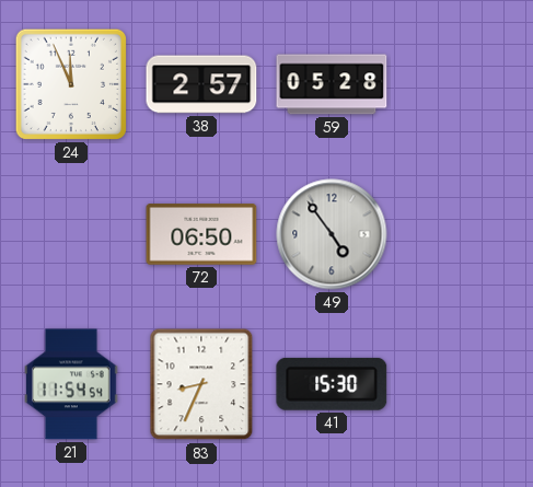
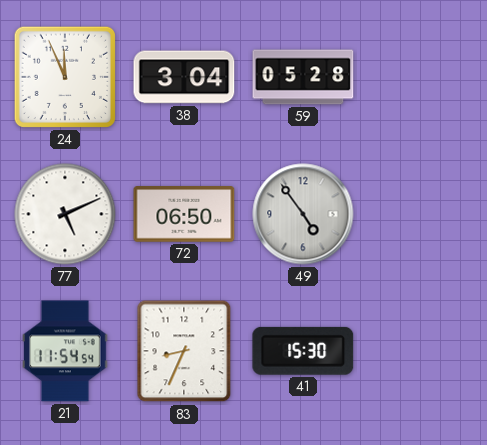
38: 2:57 -> 3:04 (184, 77)
77: none -> 5:11 (65, 214)
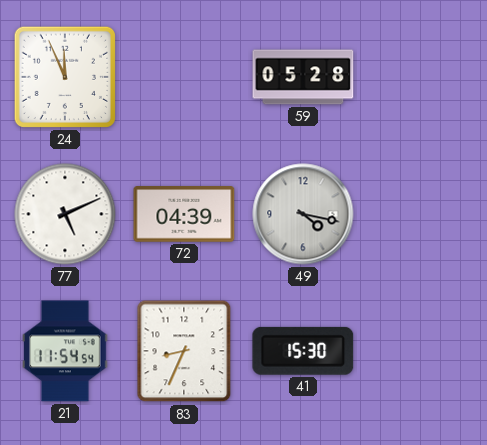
38: 3:04 -> none (184, 77)
72: 06:50 -> 04:39 (184, 214)
49: 4:54 -> 4:17 (303, 214)
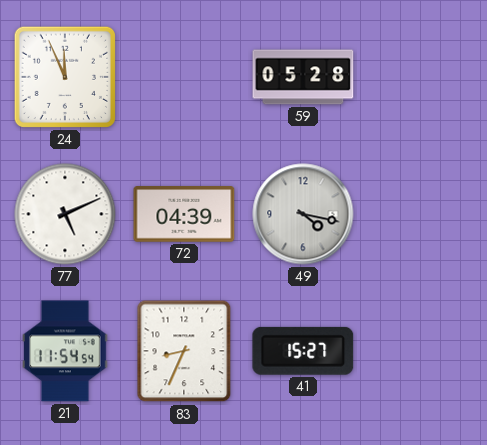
41: 15:30 -> 15:27 (303, 351)
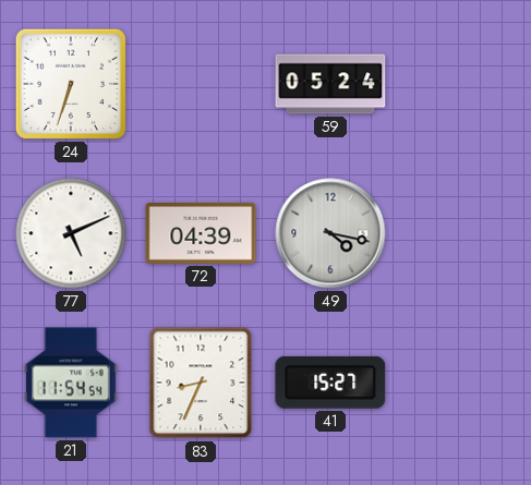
24: 11:56 -> 6:33 (71, 84)
59: 05:28 -> 05:24 (330, 84)
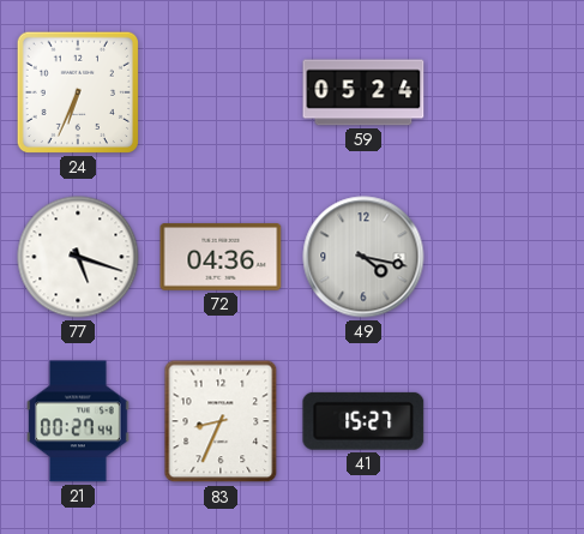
24: 6:33 -> 6:34 (78, 92)
77: 5:11 -> 5:18 (78, 257)
72: 04:39 -> 04:36 (221, 257)
21: 11:54 -> 00:27 (78, 421)
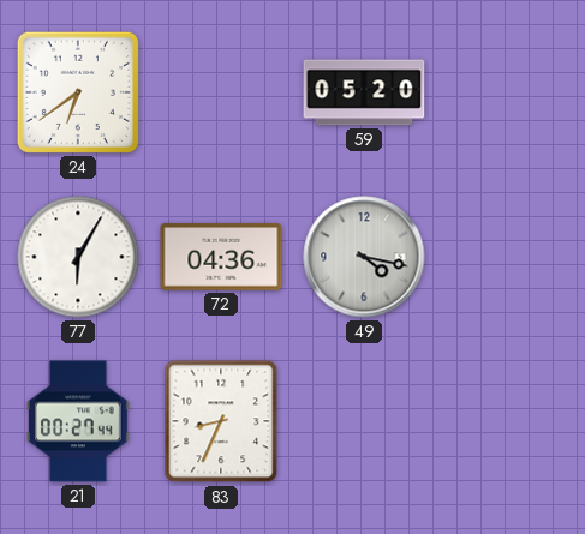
24: 6:34 -> 6:39 (78, 92)
59: 05:24 -> 05:20 (364, 92)
77: 5:18 -> 6:05 (78, 257)
41: 15:27 -> none (363, 421)
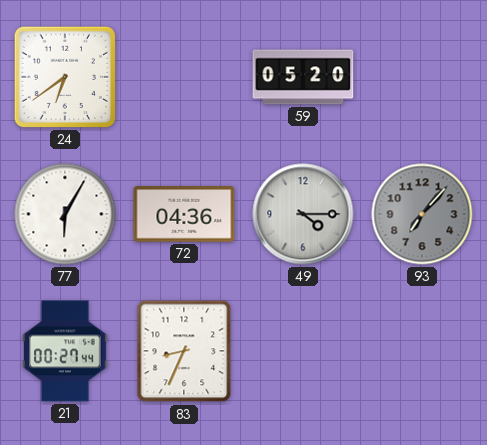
49: 4:17 -> 4:15 (303, 214)
93: none -> 7:07 (422, 214)
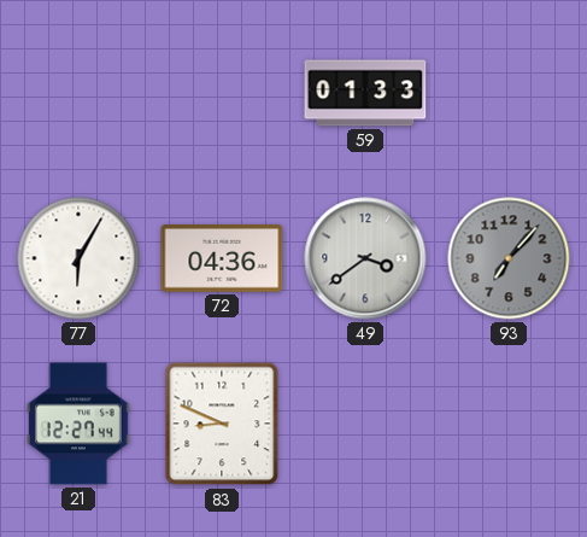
24: 6:39 -> none (65, 77)
59: 05:20 -> 01:33 (365, 93)
49: 4:15 -> 3:39 (365, 258)
21: 00:27 -> 12:27 (78, 424)
83: 8:34 -> 8:49 (222, 424)
